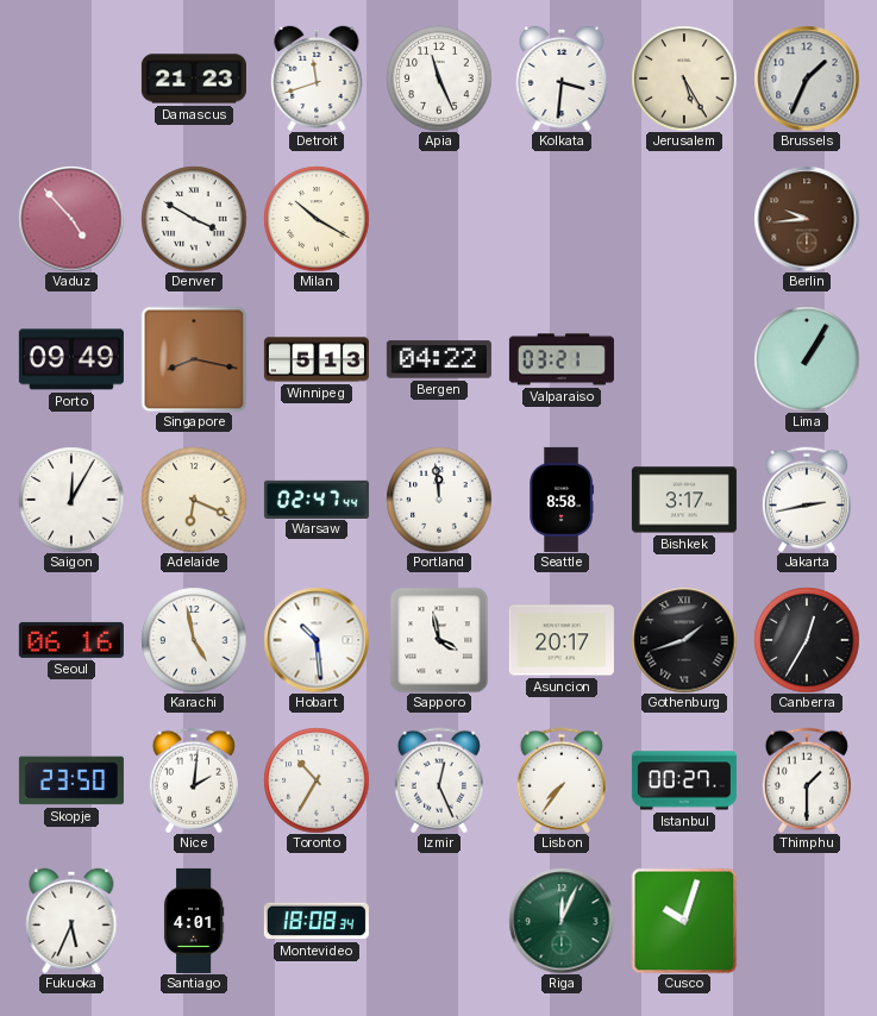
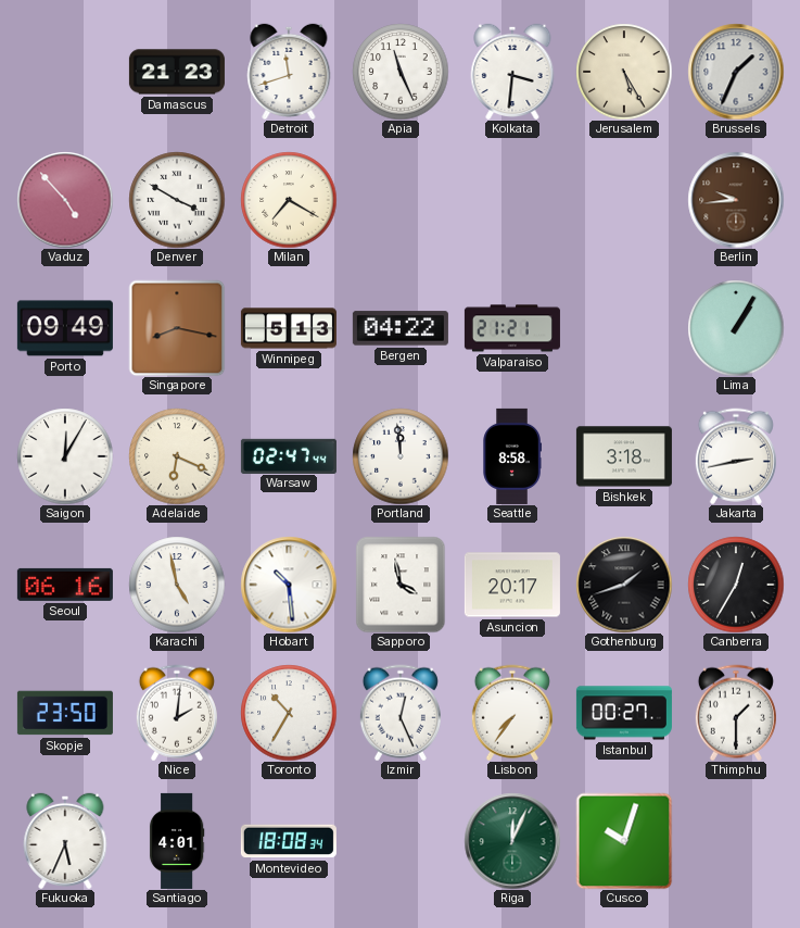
Milan: 10:20 -> 7:20 (289, 200)
Valparaiso: 03:21 -> 21:21 (512, 328)
Bishkek: 3:17 -> 3:18 (624, 456)
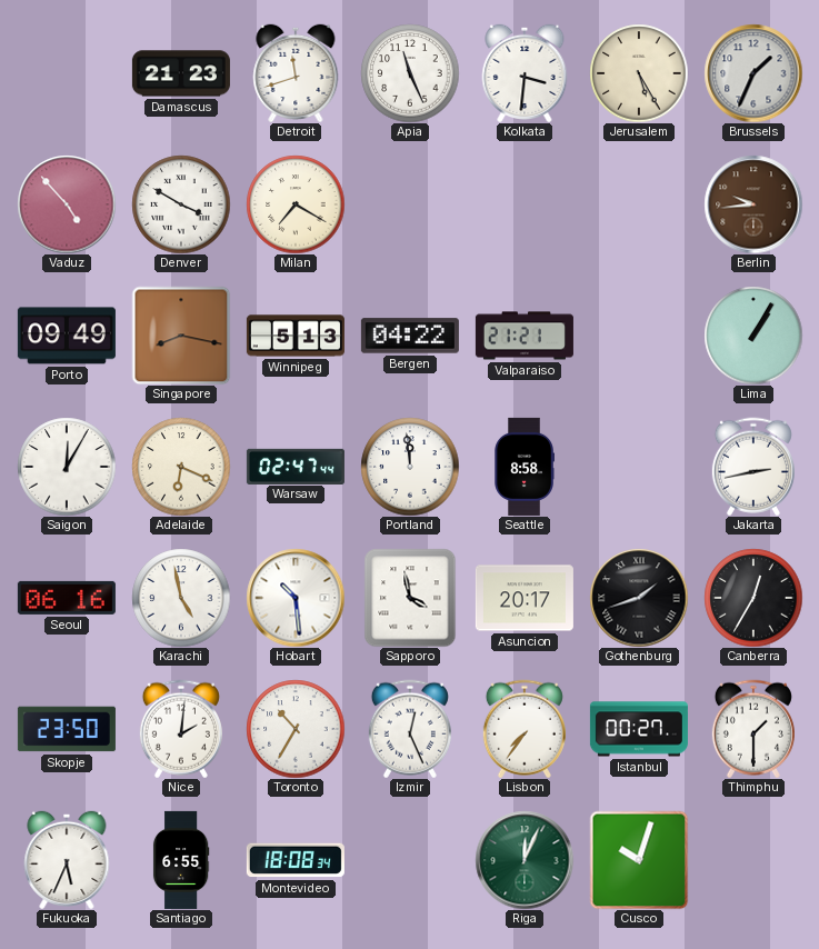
Bishkek: 3:18 -> none (624, 456)
Santiago: 4:01 -> 6:55 (181, 860)
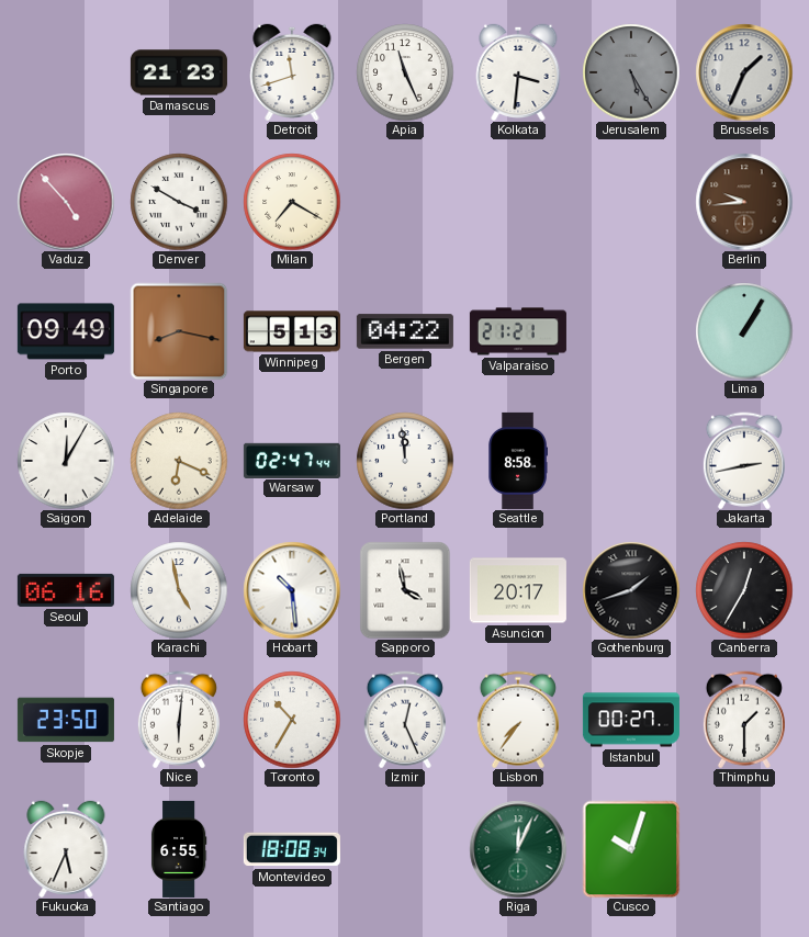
Jerusalem dial: cream -> grey (631, 72)
Nice: 2:01 -> 6:01 (179, 720)
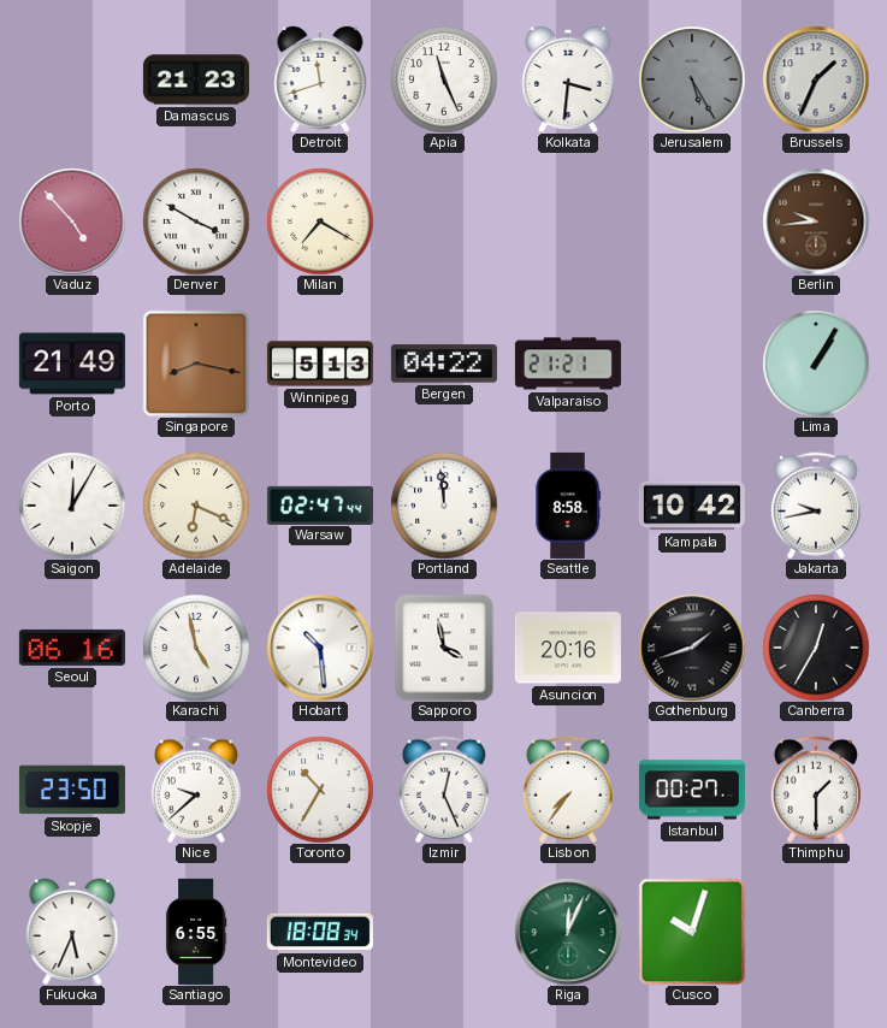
Porto: 09:49 -> 21:49 (72, 364)
Kampala: none -> 10:42 (692, 506)
Jakarta: 2:43 -> 9:43 (816, 506)
Asuncion: 20:17 -> 20:16 (568, 648)
Nice: 6:01 -> 9:38 (196, 790)
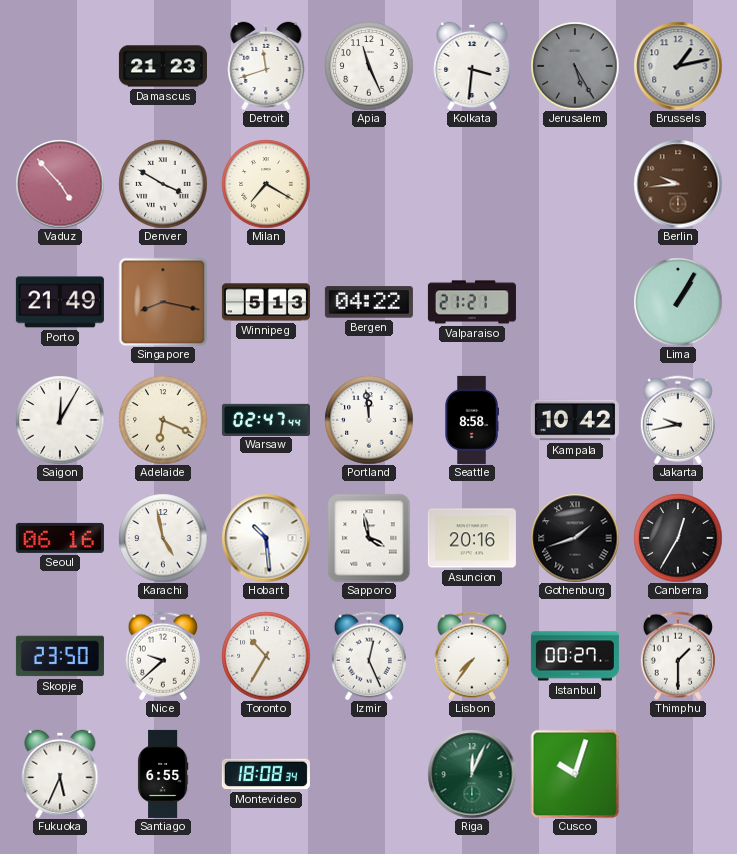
Brussels: 1:34 -> 1:13 (678, 66)
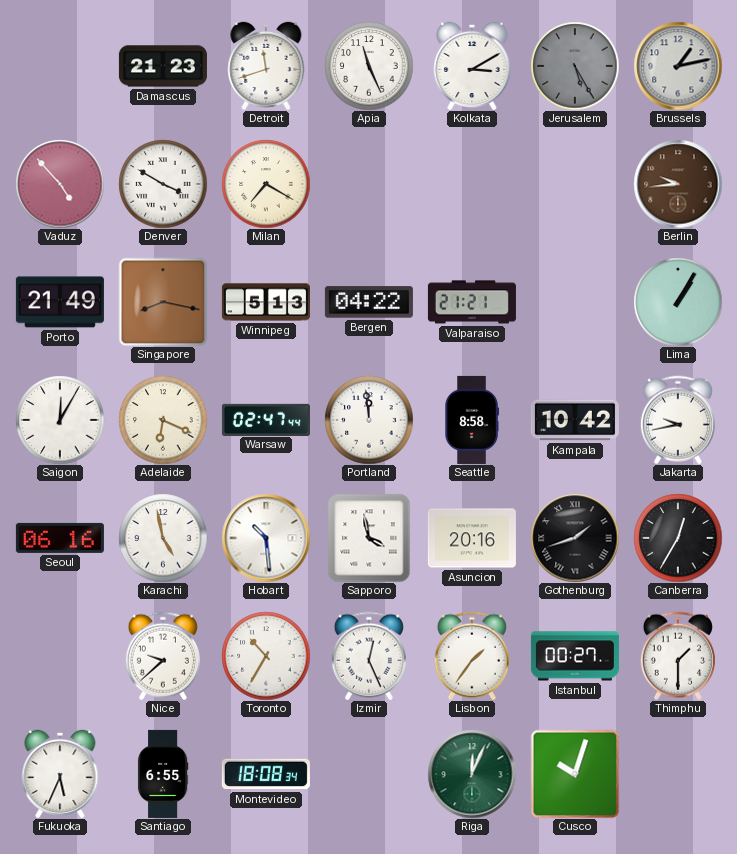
Kolkata: 3:31 -> 3:10 (472, 65)
Skopje: 23:50 -> none (60, 656)
Lisbon: 7:36 -> 1:36 (472, 656)
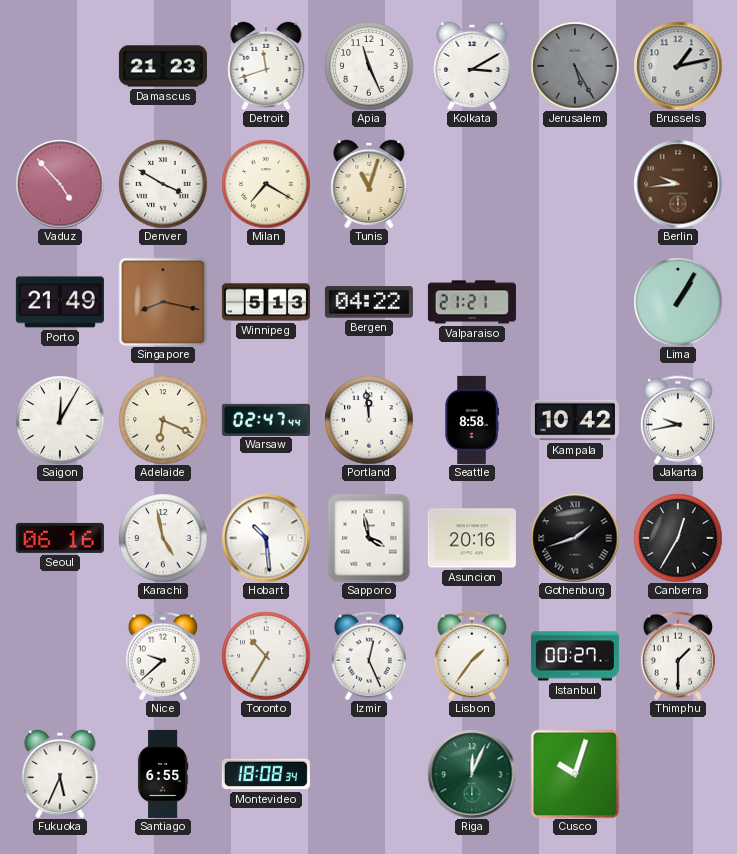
Tunis: none -> 11:03 (369, 183)
